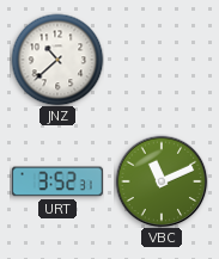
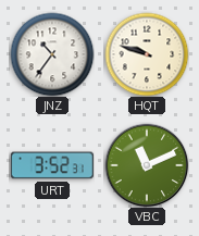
JNZ: 10:38 -> 10:36 (52, 54)
HQT: none -> 9:48 (147, 54)
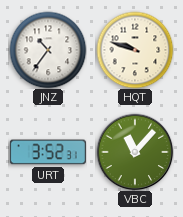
VBC: 11:11 -> 11:07 (135, 152)
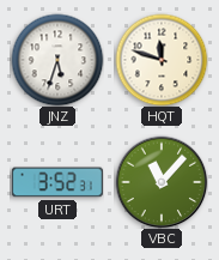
JNZ: 10:36 -> 5:33 (57, 60)
HQT: 9:48 -> 11:48 (162, 60)
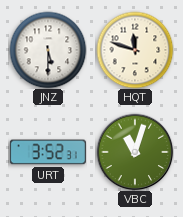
JNZ: 5:33 -> 5:30 (48, 50)
VBC: 11:07 -> 11:03 (135, 152)
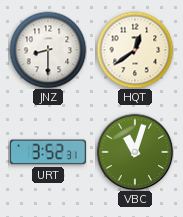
JNZ: 5:30 -> 8:30 (48, 50)
HQT: 11:48 -> 12:39 (135, 50)
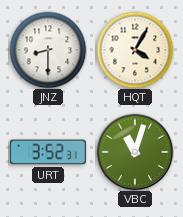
HQT: 12:39 -> 4:05 (135, 50)
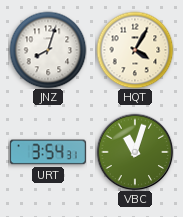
JNZ: 8:30 -> 8:03 (48, 50)
URT: 3:52 -> 3:54 (48, 152)
